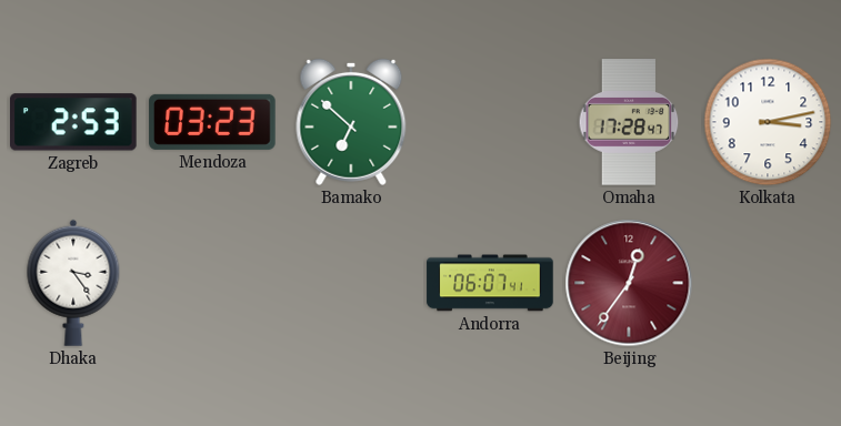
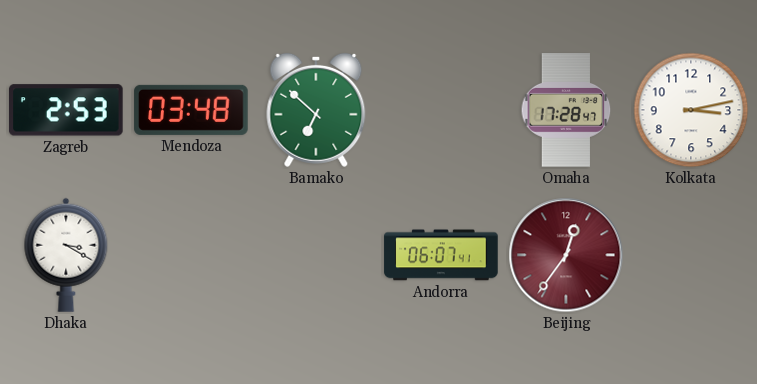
Mendoza: 03:23 -> 03:48 (191, 110)
Dhaka: 3:24 -> 3:20 (66, 255)
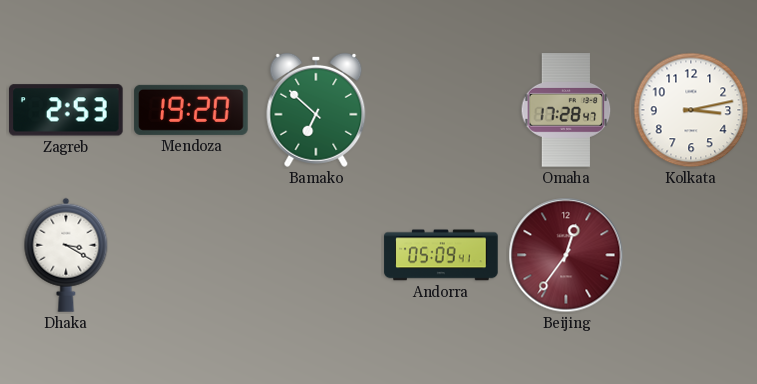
Mendoza: 03:48 -> 19:20 (191, 110)
Andorra: 06:07 -> 05:09 (441, 255)
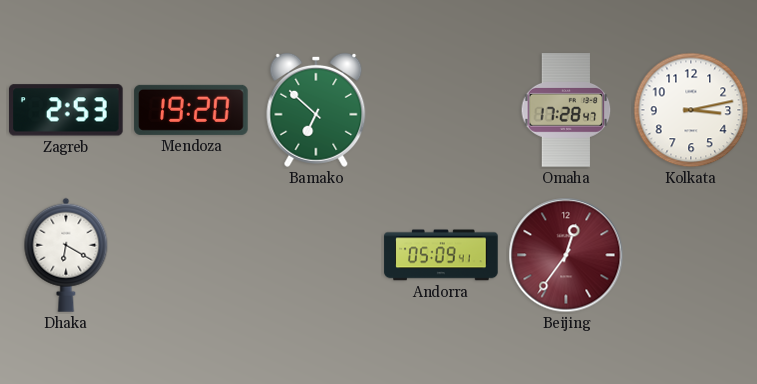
Dhaka: 3:20 -> 6:20 (66, 255)
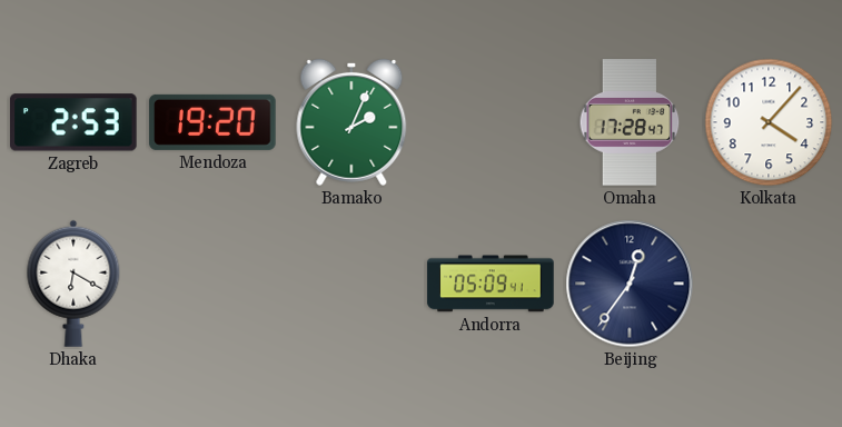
Bamako: 6:52 -> 2:04 (351, 122)
Kolkata: 3:13 -> 4:07 (769, 122)
Beijing dial: burgundy -> navy (630, 284)
